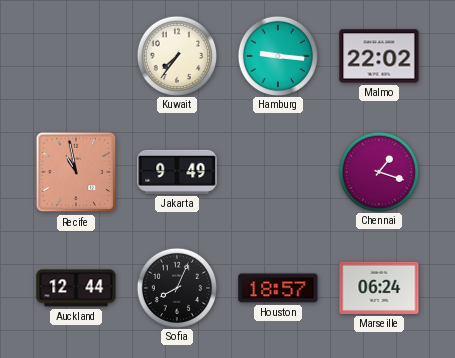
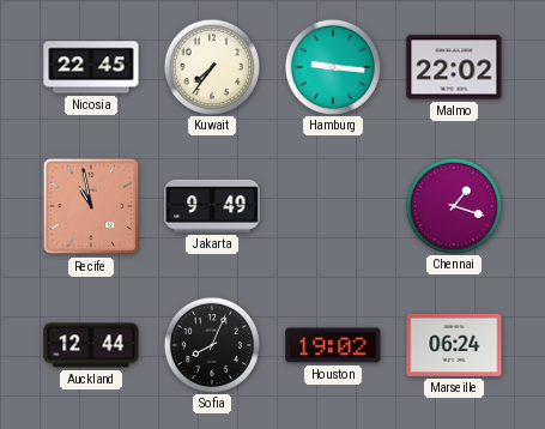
Nicosia: none -> 22:45 (91, 67)
Houston: 18:57 -> 19:02 (333, 345)
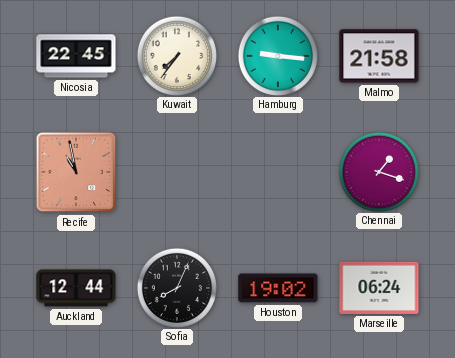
Malmo: 22:02 -> 21:58 (379, 56)
Jakarta: 9:49 -> none (212, 206)
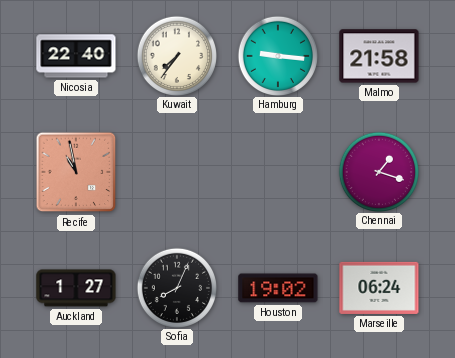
Nicosia: 22:45 -> 22:40 (76, 56)
Auckland: 12:44 -> 1:27 (76, 288)
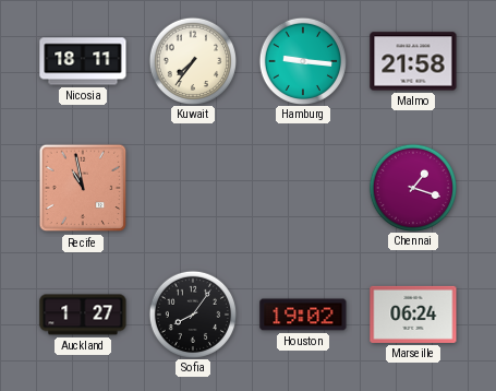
Nicosia: 22:40 -> 18:11 (83, 61)
Sofia: 8:04 -> 8:06 (192, 313)
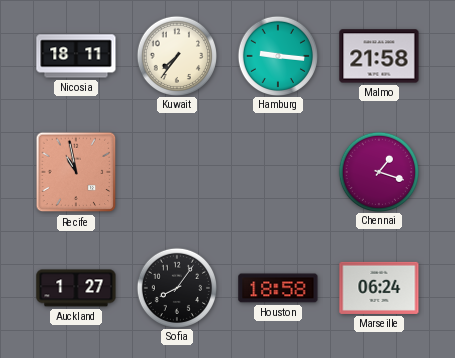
Houston: 19:02 -> 18:58 (278, 288)
